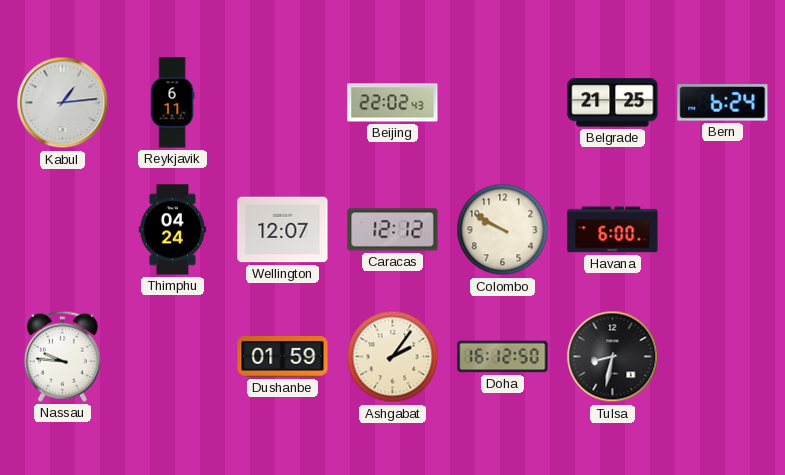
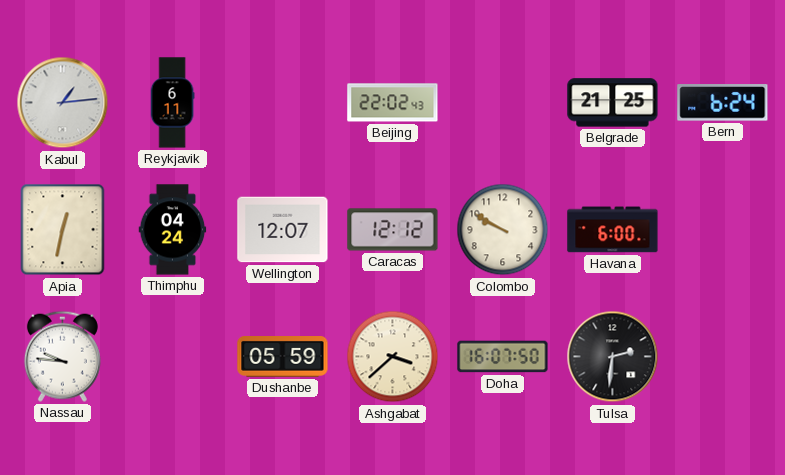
Apia: none -> 12:32 (63, 230)
Dushanbe: 01:59 -> 05:59 (283, 357)
Ashgabat: 2:06 -> 3:38 (393, 357)
Doha: 16:12 -> 16:07 (503, 357)
Tulsa: 8:32 -> 2:31 (613, 357)
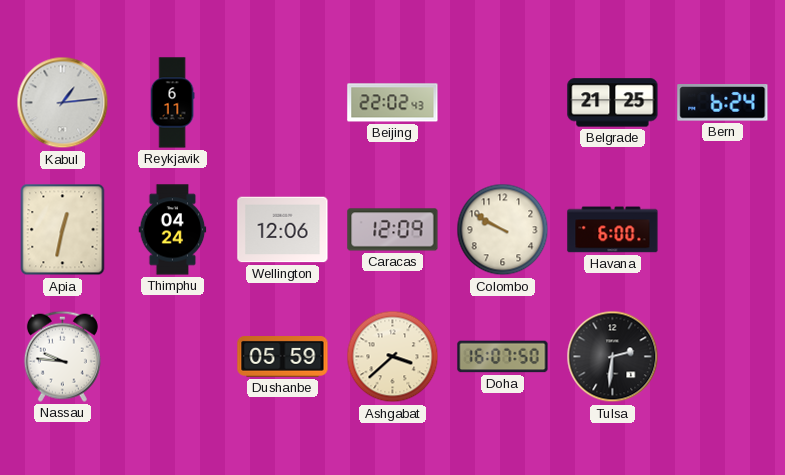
Wellington: 12:07 -> 12:06 (283, 230)
Caracas: 12:12 -> 12:09 (393, 230)
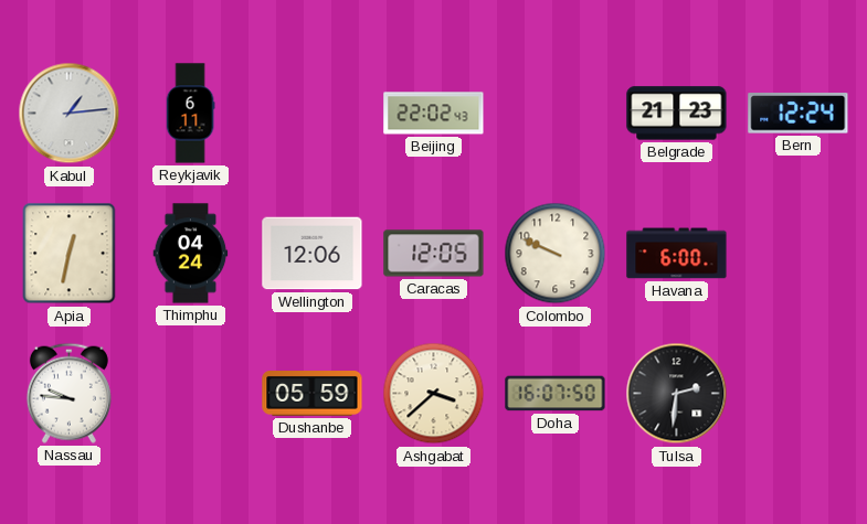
Belgrade: 21:25 -> 21:23 (677, 114)
Bern: 6:24 -> 12:24 (799, 114)
Caracas: 12:09 -> 12:05 (434, 254)
Colombo: 9:50 -> 9:49 (556, 254)
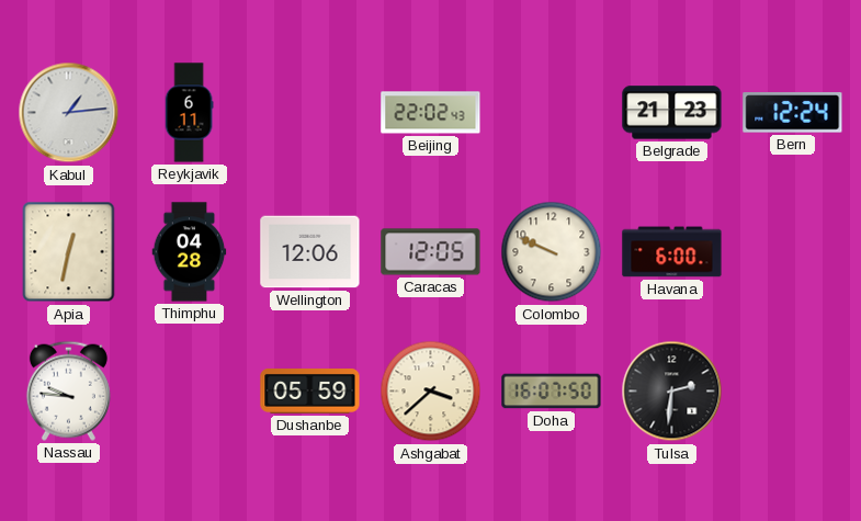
Thimphu: 04:24 -> 04:28 (190, 252)
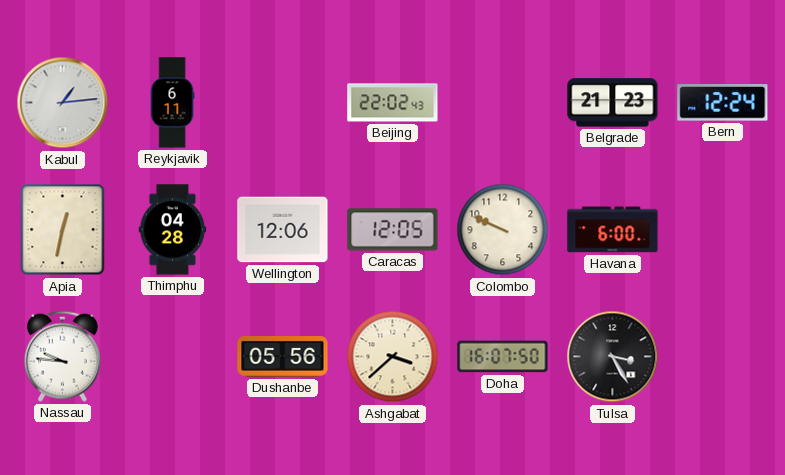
Dushanbe: 05:59 -> 05:56 (283, 357)
Tulsa: 2:31 -> 3:25 (613, 357)
